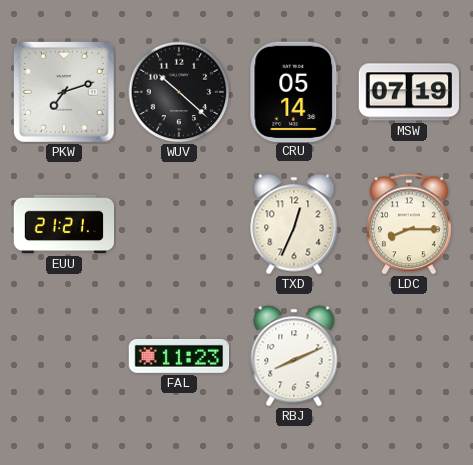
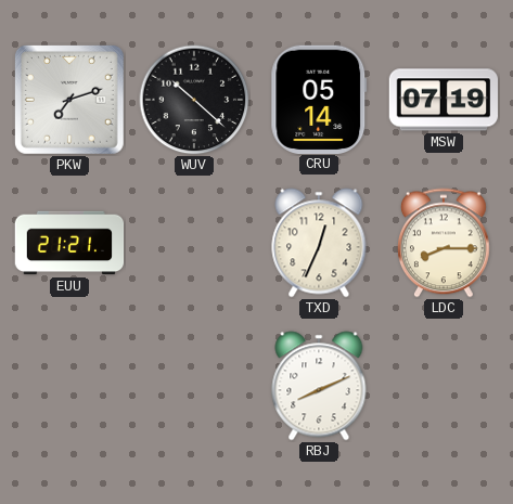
FAL: 11:23 -> none (179, 356)
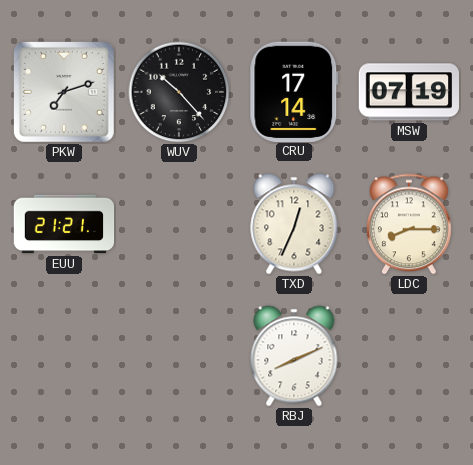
WUV: 10:22 -> 10:23 (179, 92)
CRU: 05:14 -> 17:14 (294, 91)
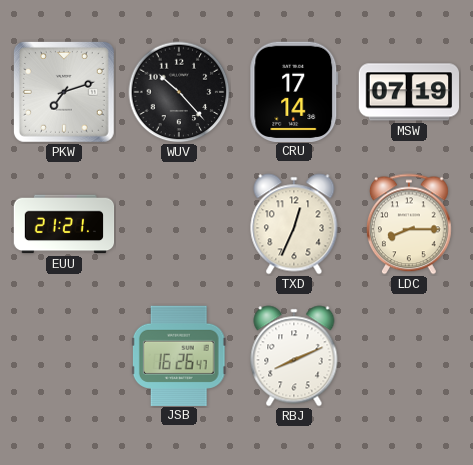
JSB: none -> 16:26 (179, 355)
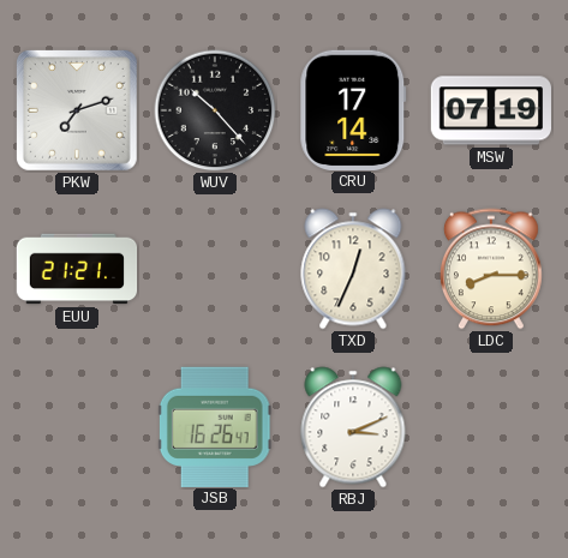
RBJ: 8:11 -> 3:11 (353, 427)
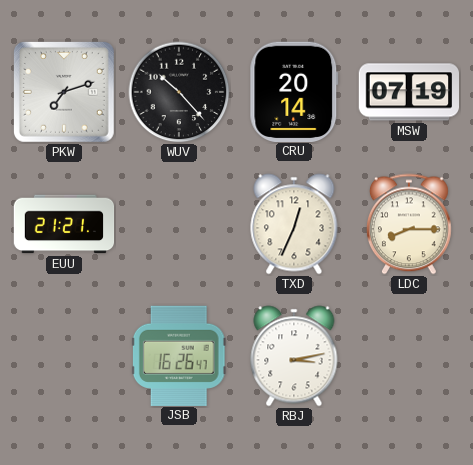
CRU: 17:14 -> 20:14 (294, 91)
RBJ: 3:11 -> 3:13 (294, 356)
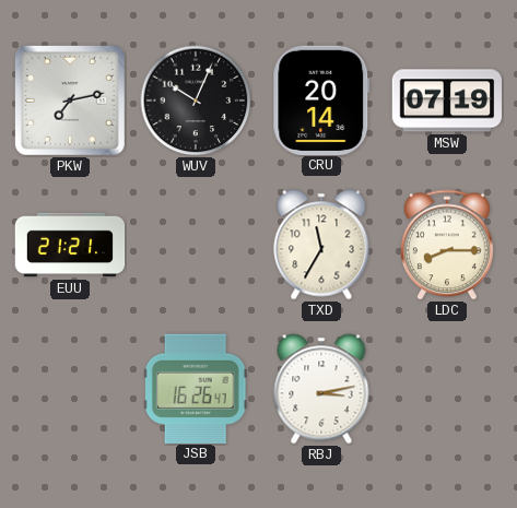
PKW: 7:12 -> 7:13 (70, 101)
WUV: 10:23 -> 10:04 (196, 101)
TXD: 12:34 -> 11:35 (321, 245)
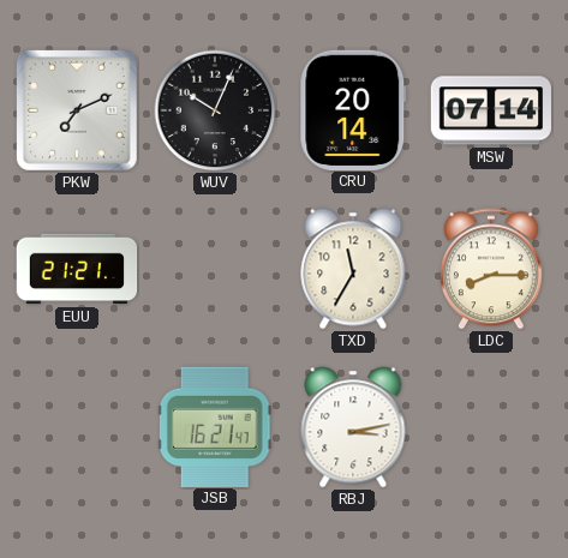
PKW: 7:13 -> 7:11 (77, 110)
MSW: 07:19 -> 07:14 (491, 110)
JSB: 16:26 -> 16:21 (215, 426)
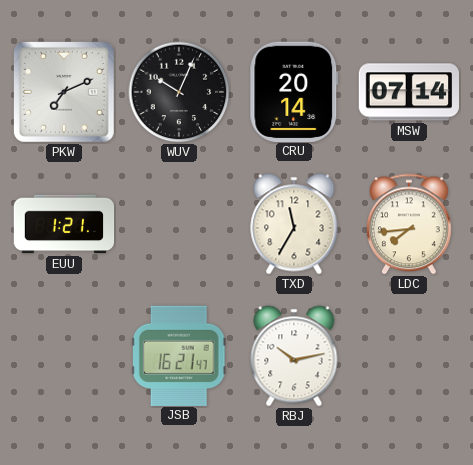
EUU: 21:21 -> 1:21 (64, 224)
LDC: 8:15 -> 7:44 (410, 224)
RBJ: 3:13 -> 10:13 (294, 356)
